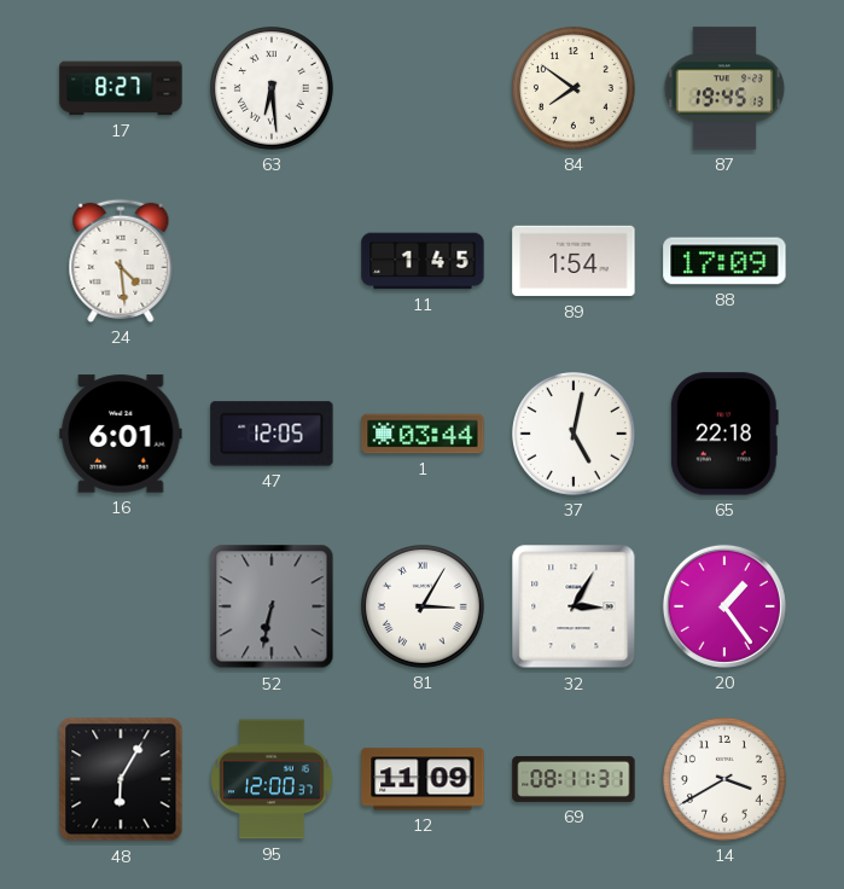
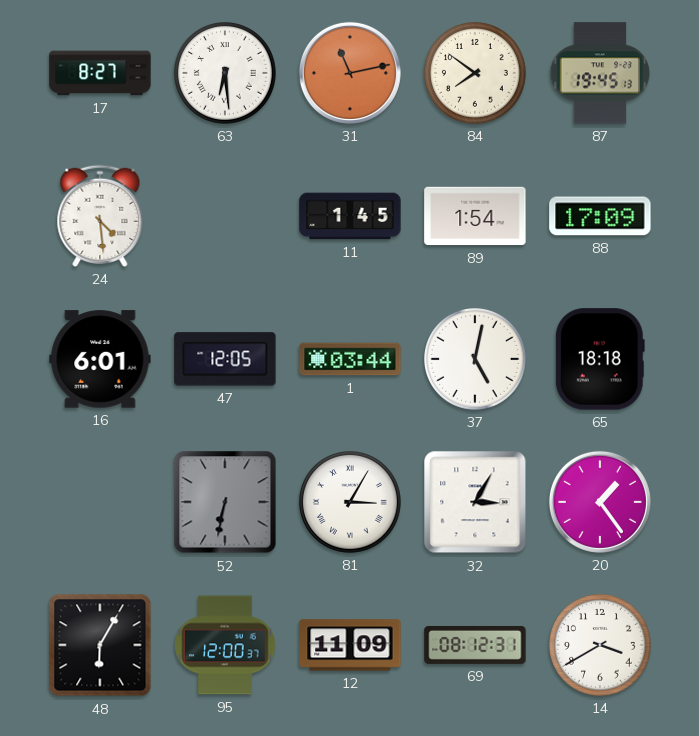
31: none -> 11:13 (350, 73)
65: 22:18 -> 18:18 (600, 359)
69: 08:11 -> 08:12 (475, 645)
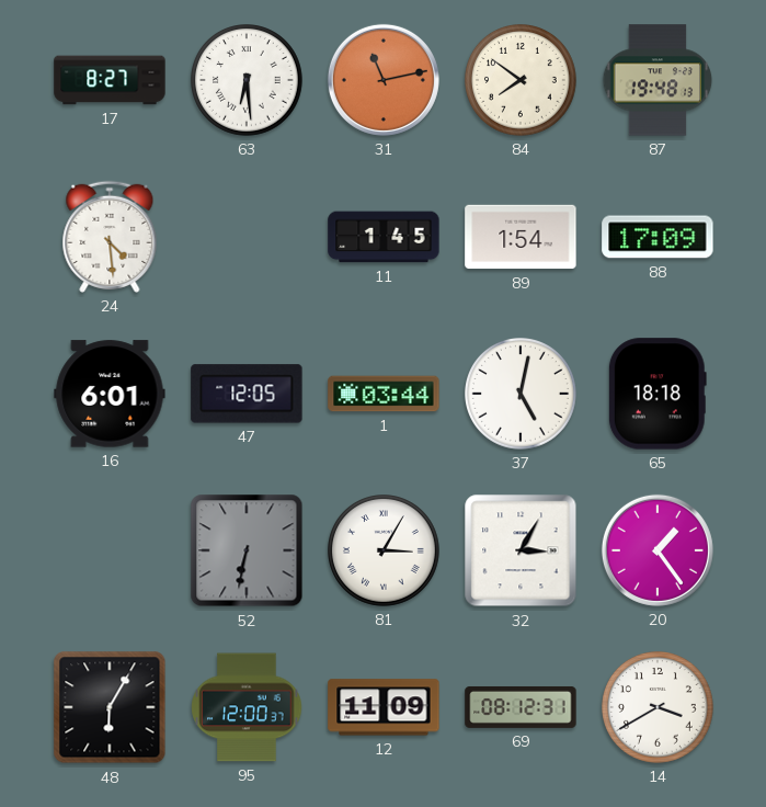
87: 19:45 -> 19:48 (658, 80)
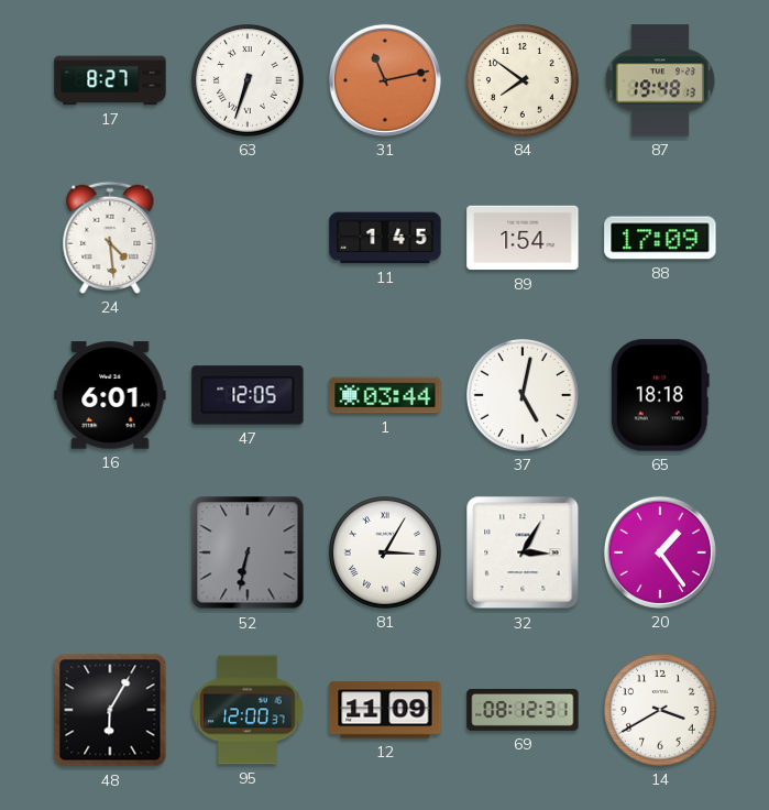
63: 6:29 -> 6:33 (249, 81)
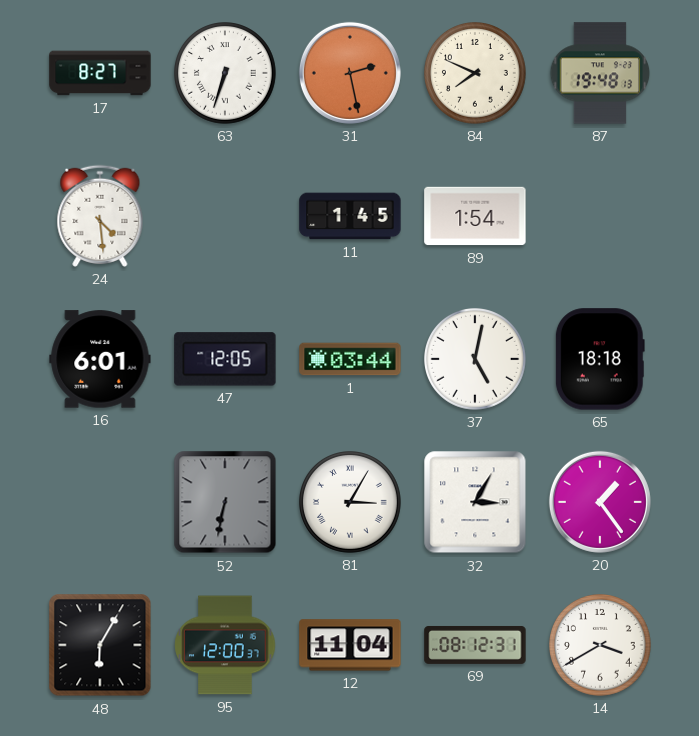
31: 11:13 -> 2:28 (350, 73)
84: 7:51 -> 7:49 (476, 74)
88: 17:09 -> none (660, 238)
12: 11:09 -> 11:04 (350, 645)
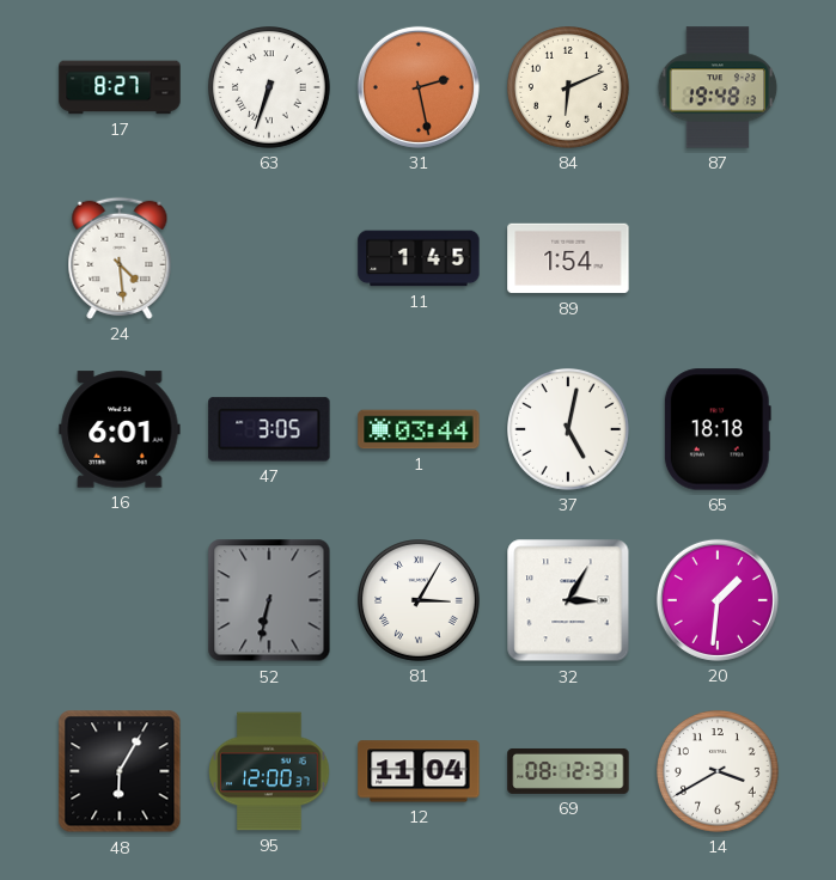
84: 7:49 -> 6:11 (569, 88)
47: 12:05 -> 3:05 (269, 429)
20: 1:24 -> 1:31 (718, 600)
